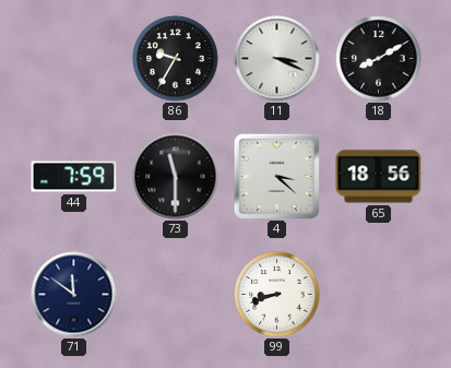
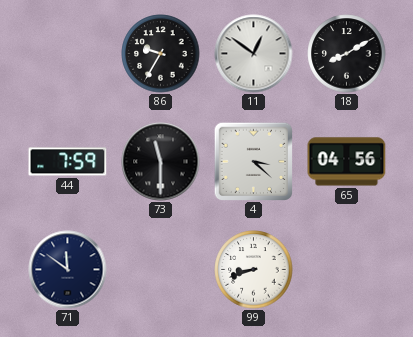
11: 3:19 -> 12:51 (254, 54)
65: 18:56 -> 04:56 (347, 162)
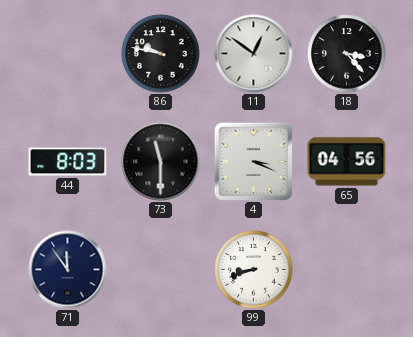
86: 9:35 -> 9:47 (161, 54)
18: 8:10 -> 3:23 (347, 54)
44: 7:59 -> 8:03 (68, 162)
4: 3:22 -> 3:19 (253, 161)
71: 11:51 -> 11:54 (68, 270)
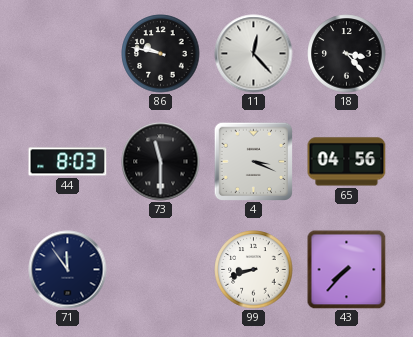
11: 12:51 -> 12:23 (254, 54)
43: none -> 7:37 (347, 270)
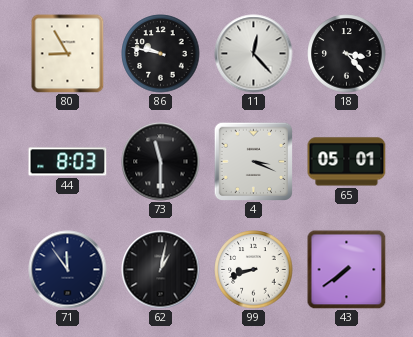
80: none -> 8:55 (68, 54)
65: 04:56 -> 05:01 (347, 162)
62: none -> 1:02 (161, 270)
43: 7:37 -> 7:39 (347, 270)
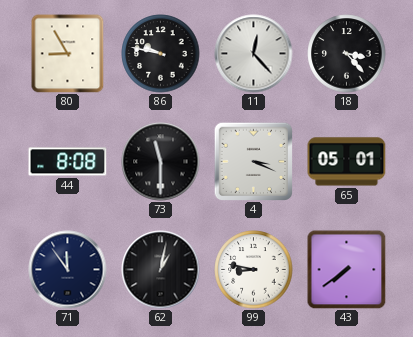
44: 8:03 -> 8:08 (68, 162)
99: 8:42 -> 8:47 (254, 270)
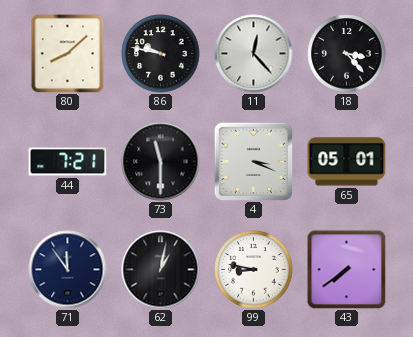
80: 8:55 -> 8:08 (68, 54)
44: 8:08 -> 7:21 (68, 162)
